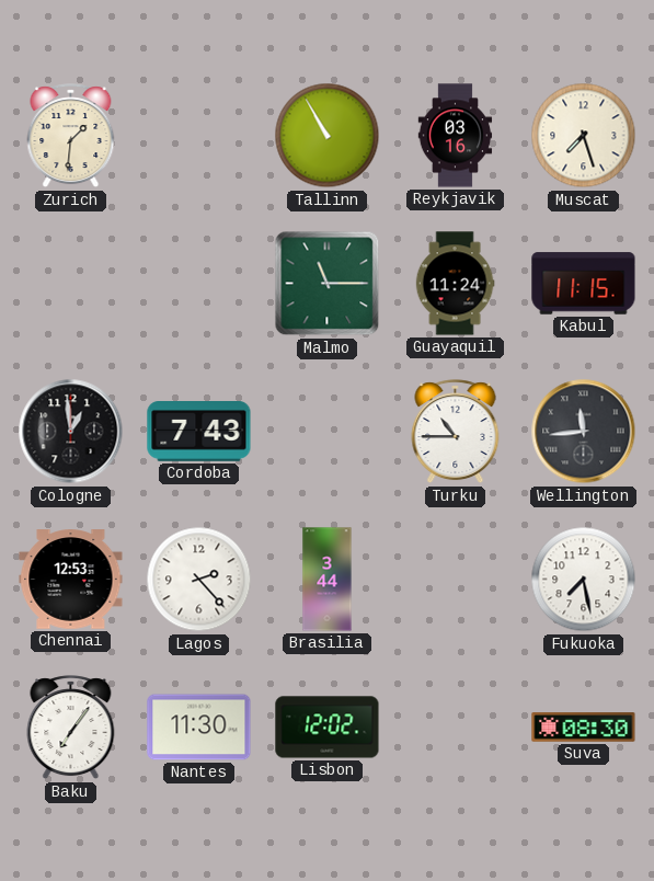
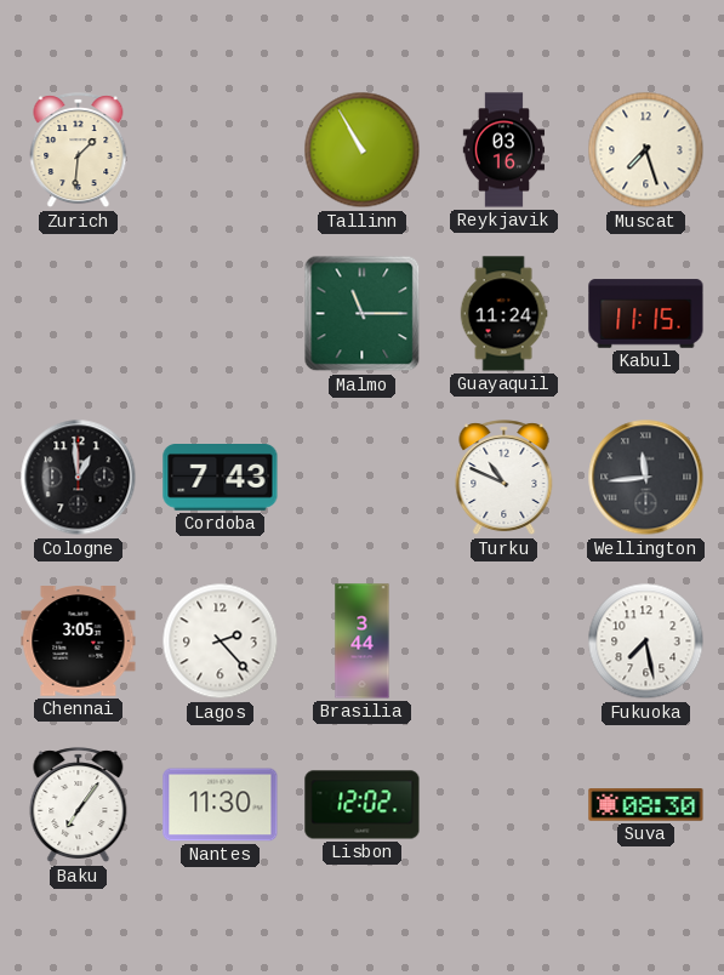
Turku: 10:45 -> 10:49 (504, 478)
Chennai: 12:53 -> 3:05 (79, 642)
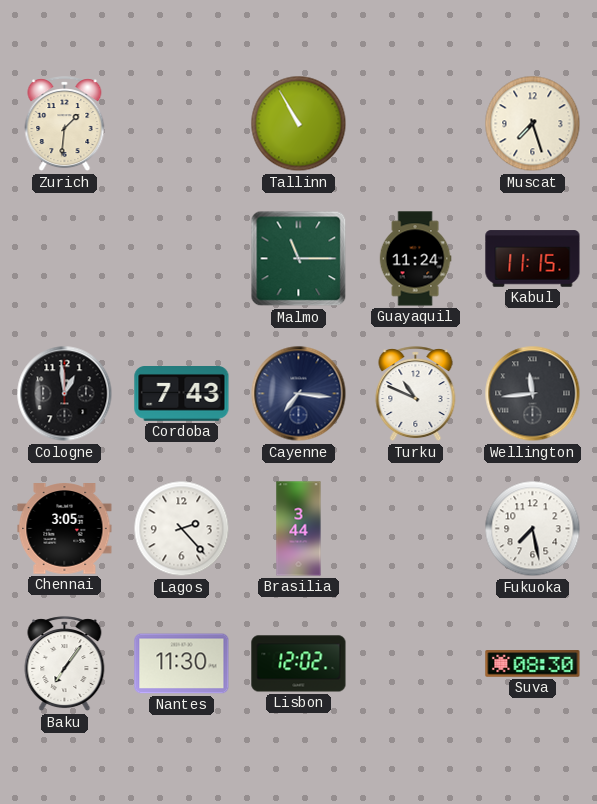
Reykjavik: 03:16 -> none (504, 150)
Cayenne: none -> 7:16 (299, 394)
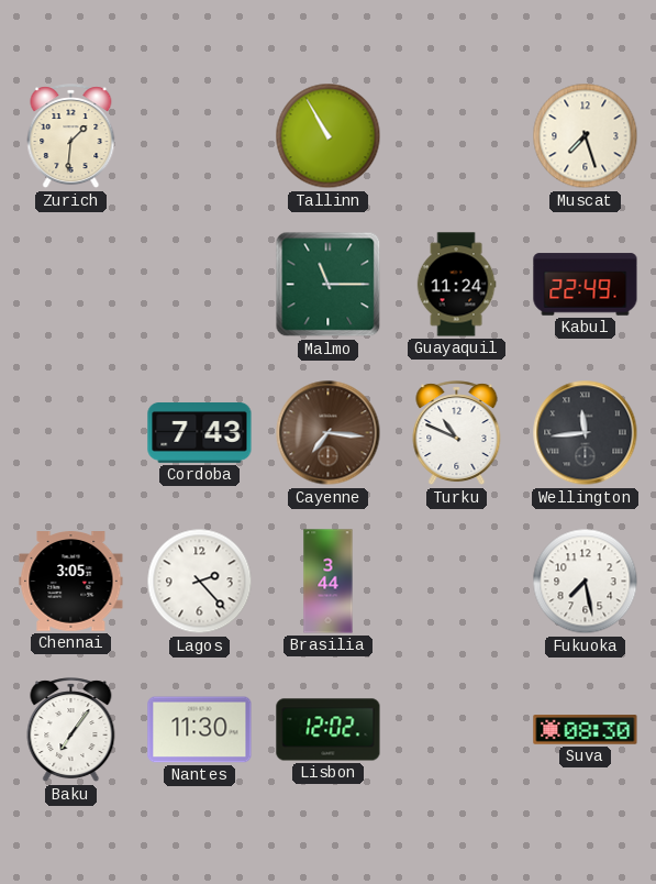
Kabul: 11:15 -> 22:49 (586, 285)
Cologne: 12:59 -> none (65, 394)
Cayenne dial: navy -> brown (329, 433)
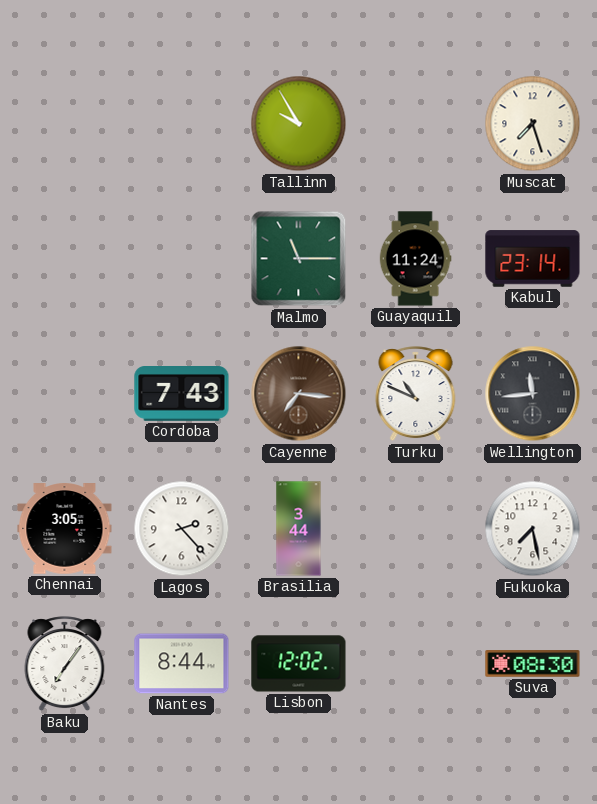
Zurich: 1:31 -> none (71, 136)
Tallinn: 10:55 -> 9:55 (299, 124)
Kabul: 22:49 -> 23:14 (533, 259)
Nantes: 11:30 -> 8:44 (182, 664)
